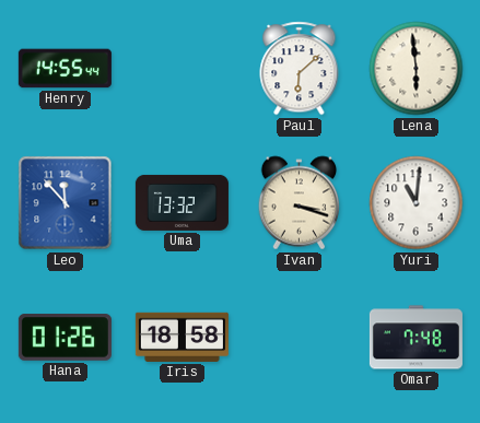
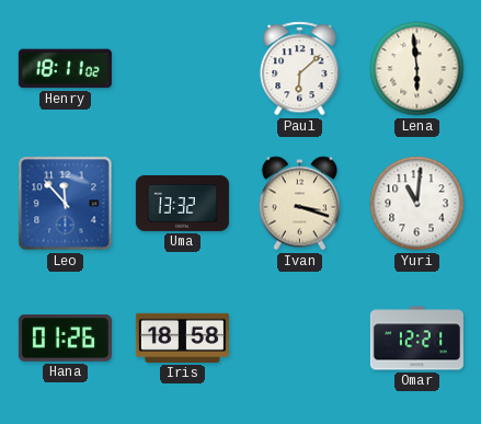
Henry: 14:55 -> 18:11 (65, 69)
Omar: 7:48 -> 12:21 (416, 339)
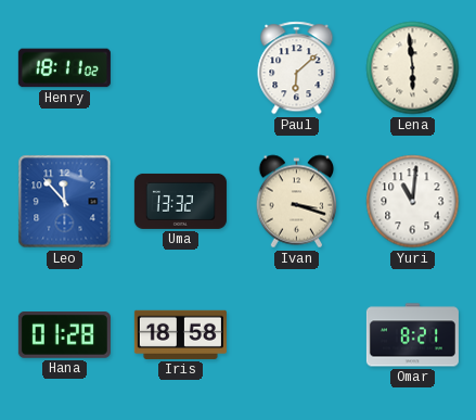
Hana: 01:26 -> 01:28 (64, 335)
Omar: 12:21 -> 8:21 (412, 335)
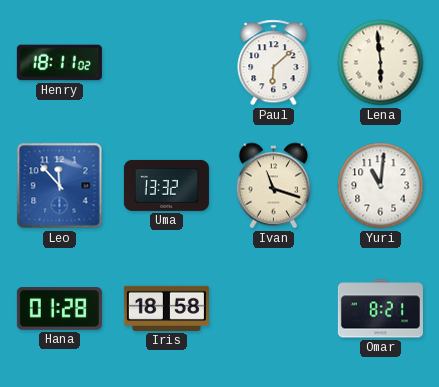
Ivan: 3:18 -> 11:18 (274, 186)
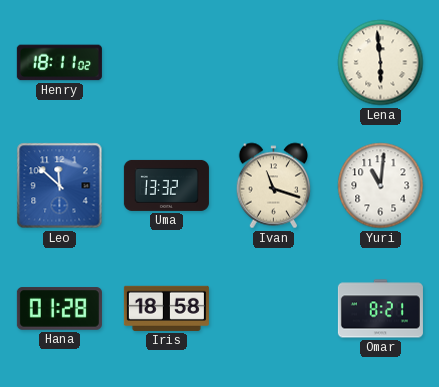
Paul: 6:08 -> none (274, 63)
Leo: 11:53 -> 11:52 (60, 186)
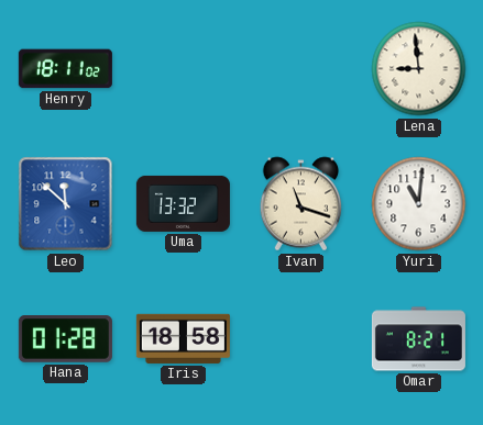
Lena: 5:59 -> 8:59 (419, 69)
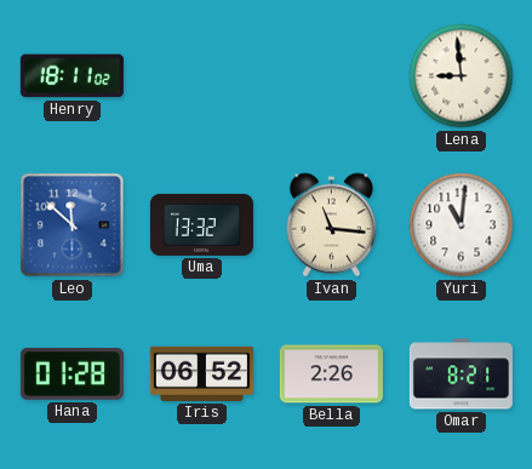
Ivan: 11:18 -> 11:16 (332, 225)
Iris: 18:58 -> 06:52 (201, 373)
Bella: none -> 2:26 (331, 374)
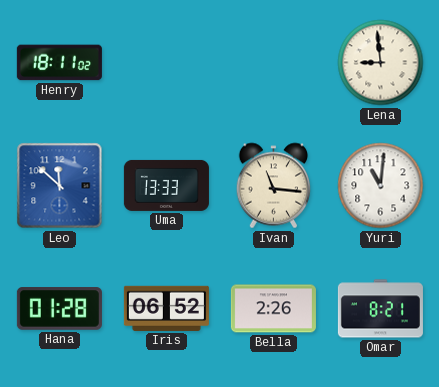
Uma: 13:32 -> 13:33 (166, 185)
